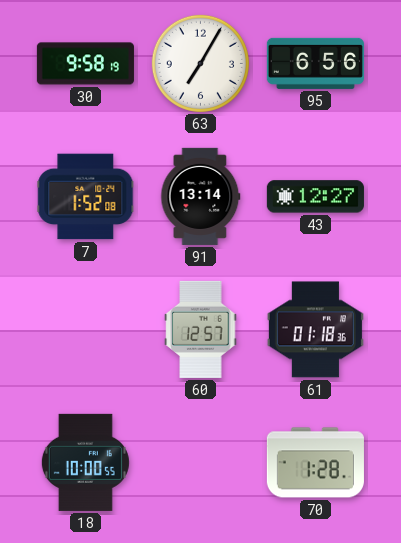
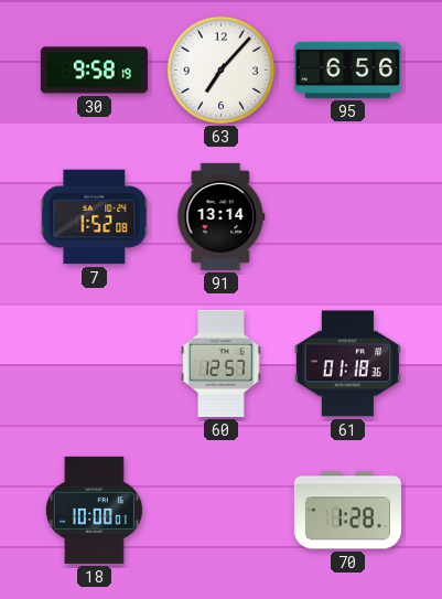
63: 7:05 -> 7:07 (220, 69)
43: 12:27 -> none (315, 197)
18: 10:00:55 -> 10:00:01 (94, 510)
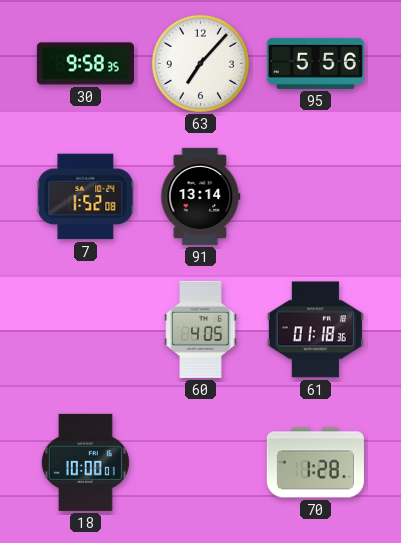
30: 9:58:19 -> 9:58:35 (85, 64)
95: 6:56 -> 5:56 (315, 63)
60: 12:57 -> 4:05 (201, 329)
